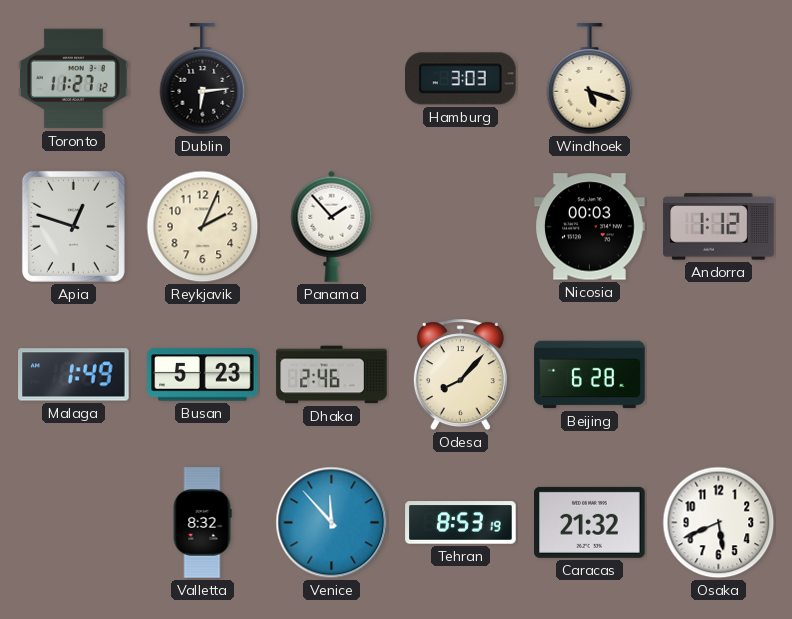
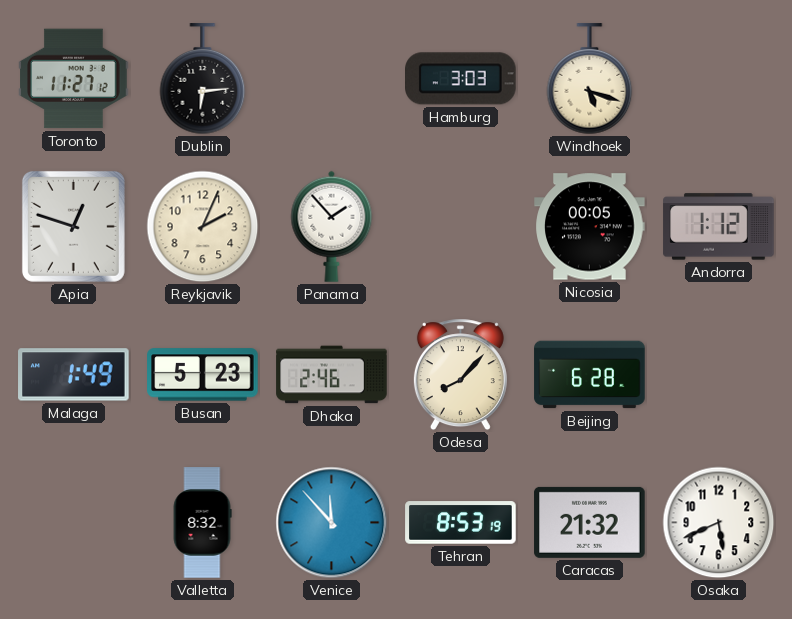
Nicosia: 00:03 -> 00:05 (590, 227)
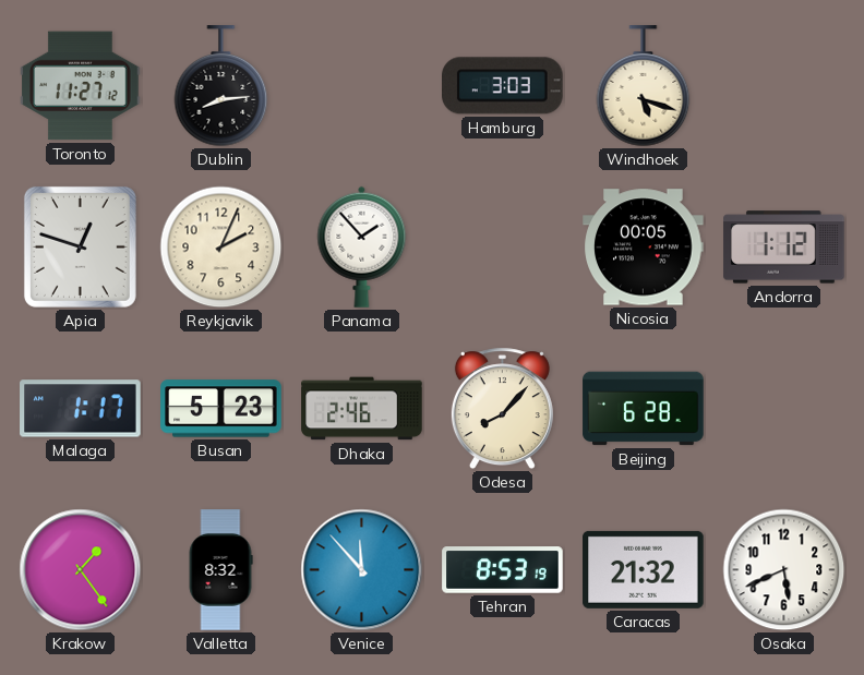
Dublin: 6:14 -> 8:14 (221, 86)
Malaga: 1:49 -> 1:17 (81, 409)
Krakow: none -> 1:24 (81, 570)
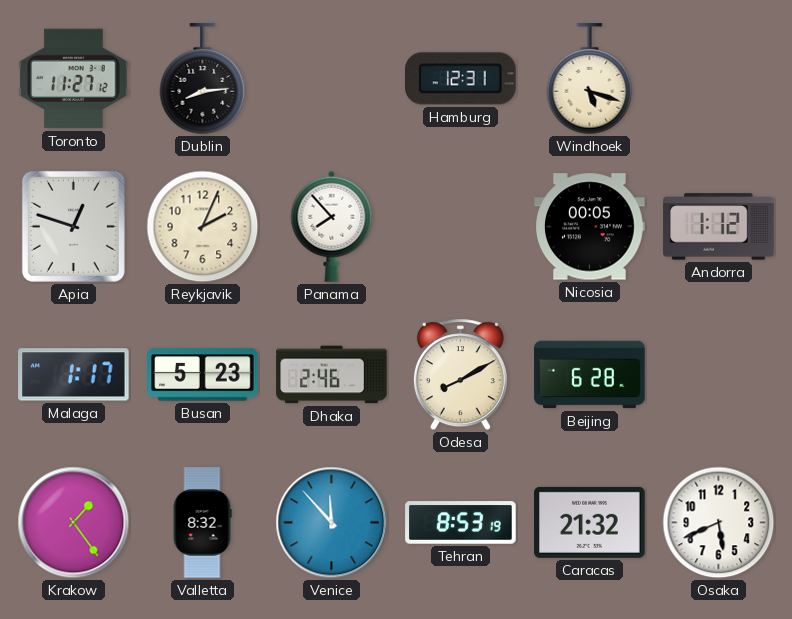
Hamburg: 3:03 -> 12:31 (461, 79)
Panama: 1:53 -> 7:53 (332, 226)
Odesa: 8:07 -> 8:10 (460, 375)
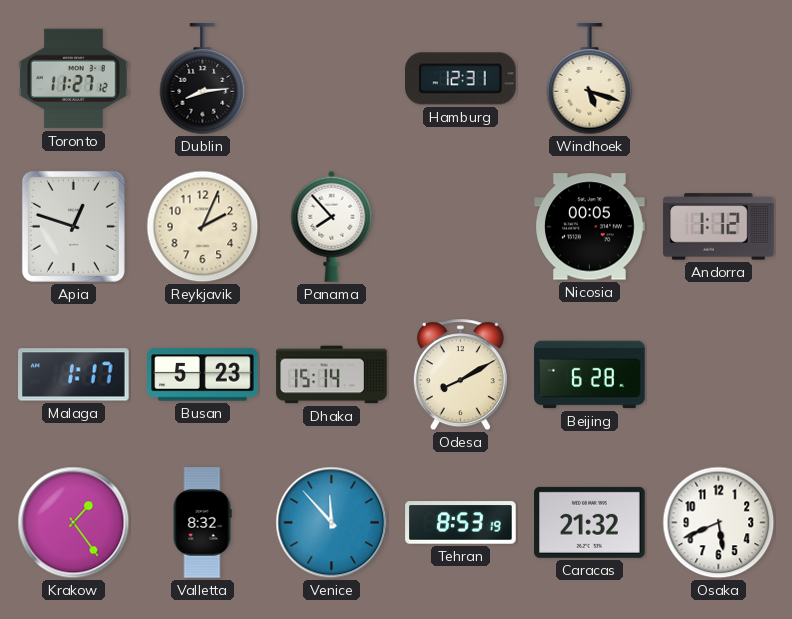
Dhaka: 2:46 -> 15:14 (332, 375)
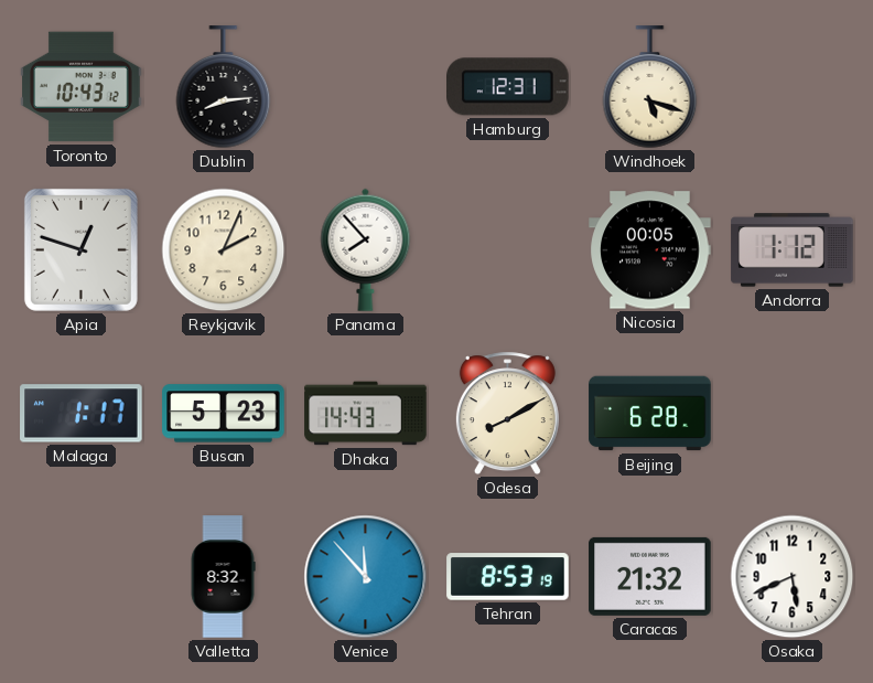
Toronto: 11:27 -> 10:43 (82, 87)
Dhaka: 15:14 -> 14:43 (366, 414)
Krakow: 1:24 -> none (74, 523)
